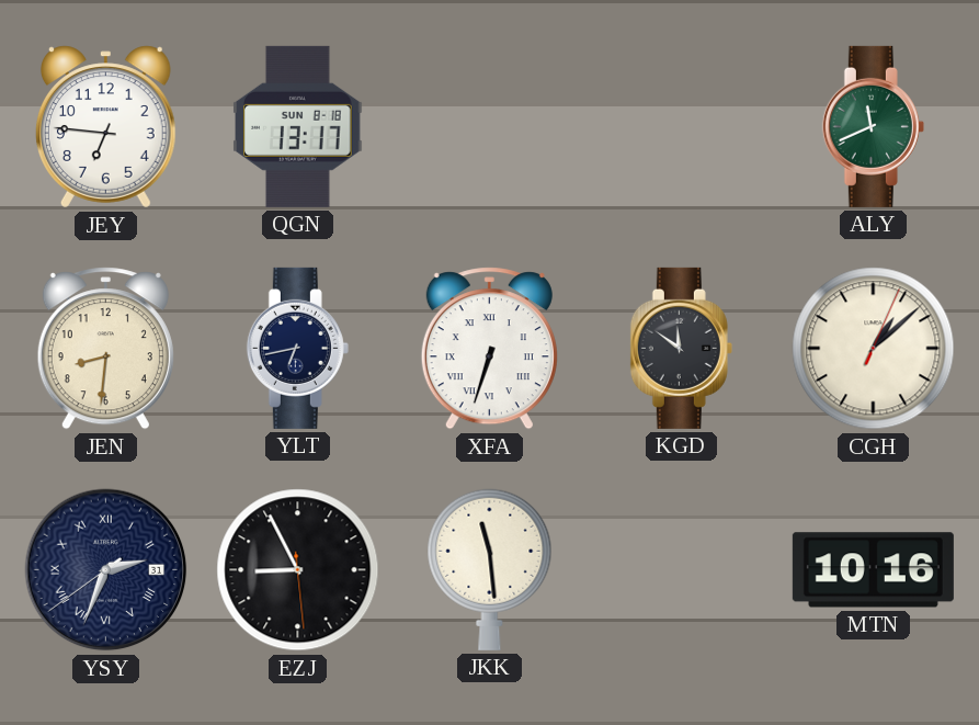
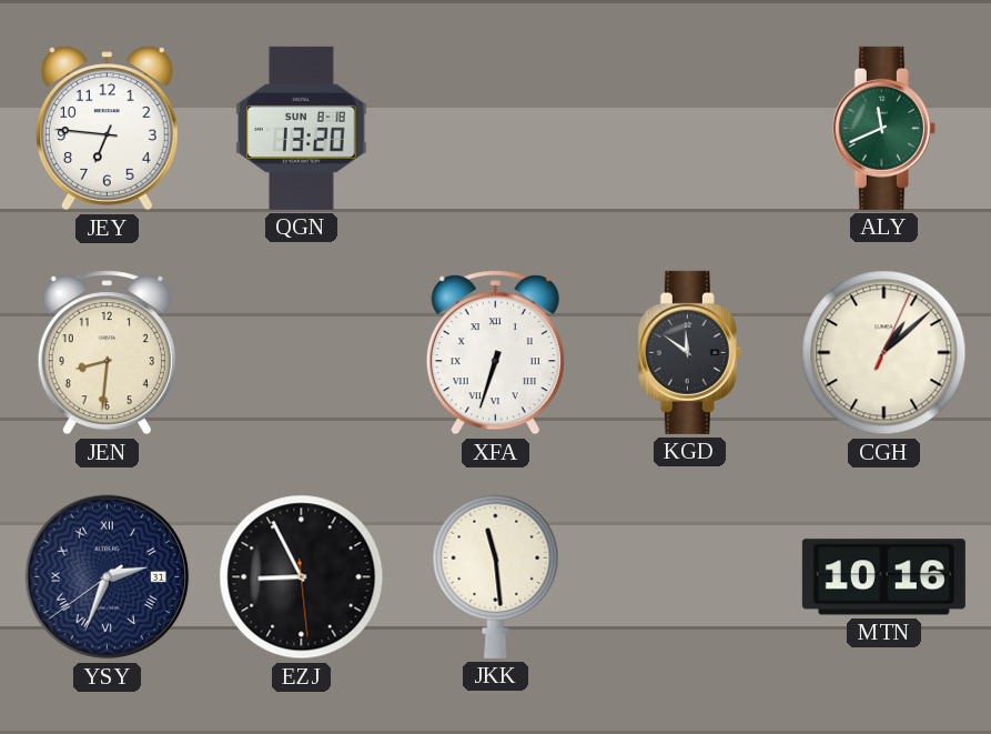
QGN: 13:17 -> 13:20 (302, 128)
YLT: 6:43 -> none (297, 348)
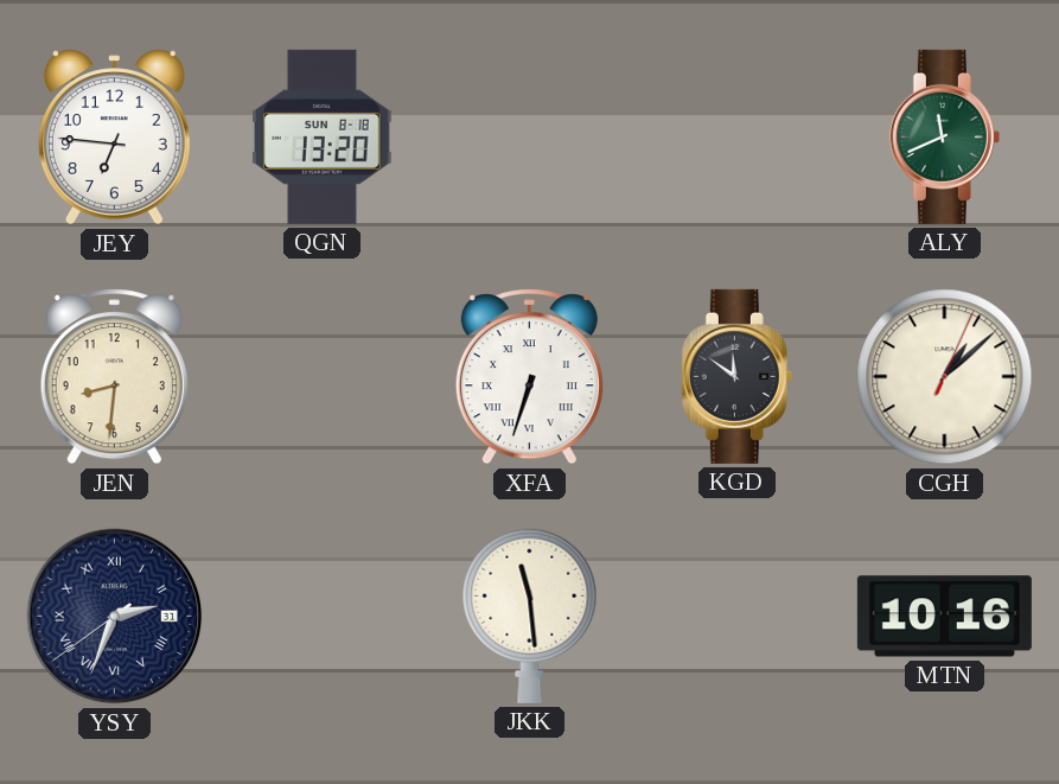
EZJ: 8:55 -> none (302, 577)
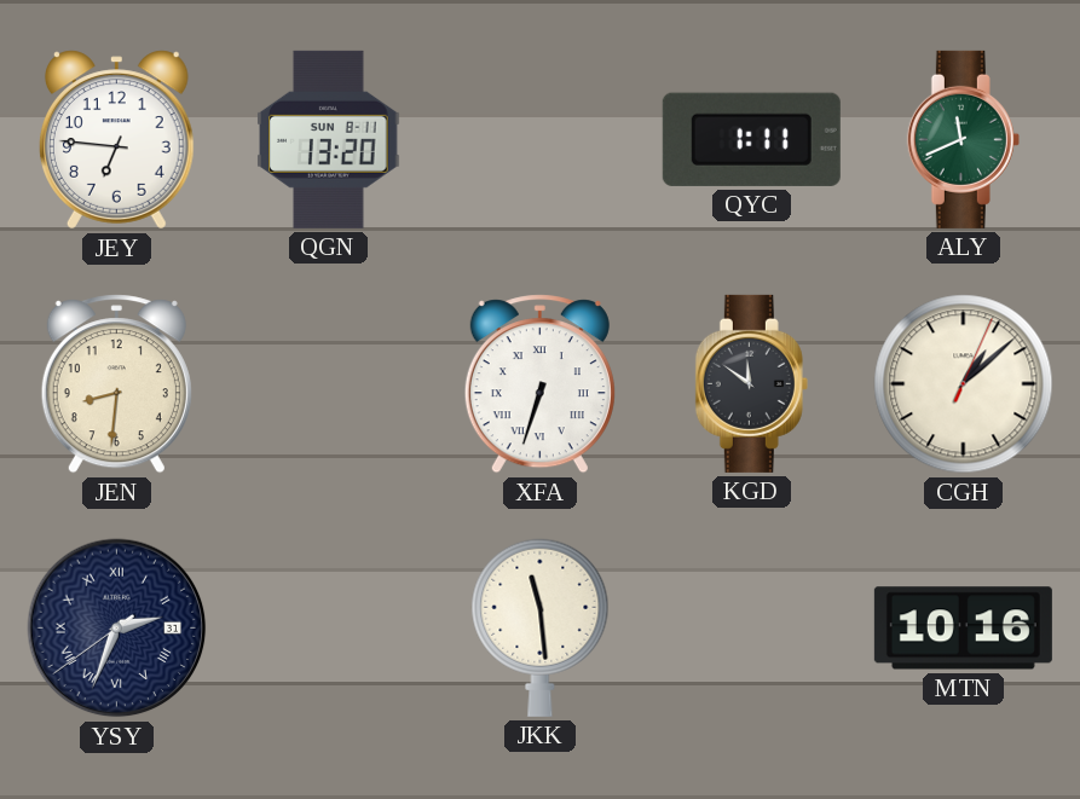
QGN date: SUN 8-18 -> SUN 8-11 (329, 139)
QYC: none -> 1:11 (751, 139)
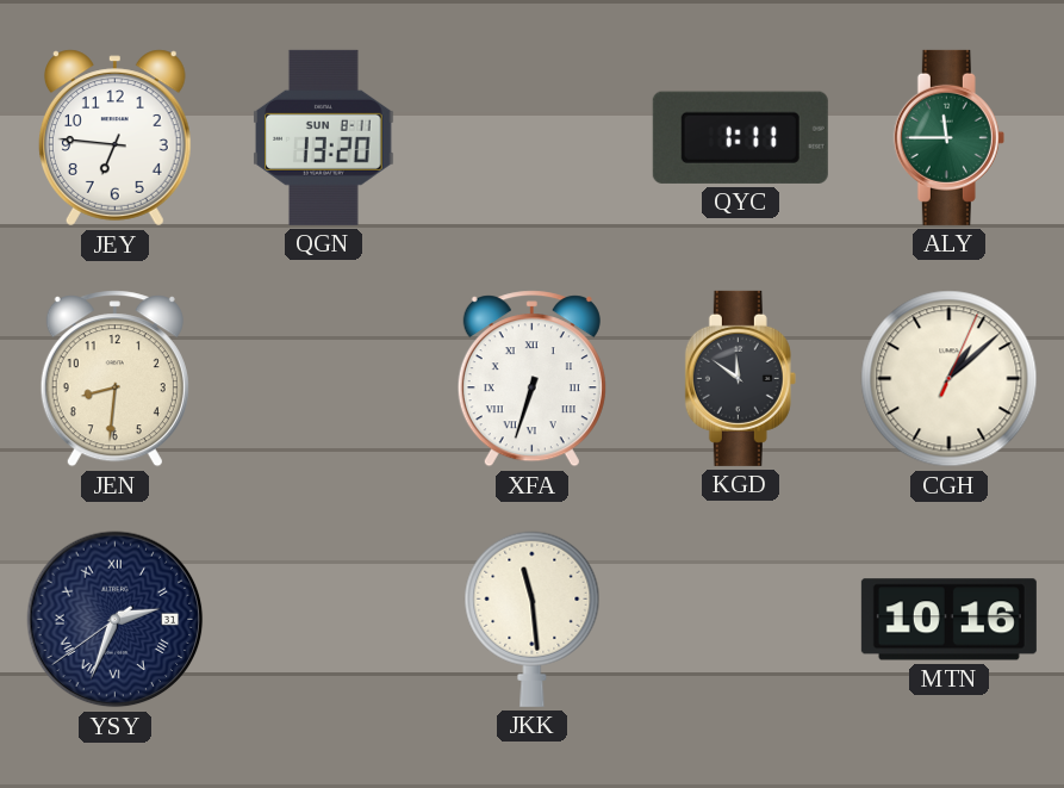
ALY: 11:41 -> 11:45 (948, 137)
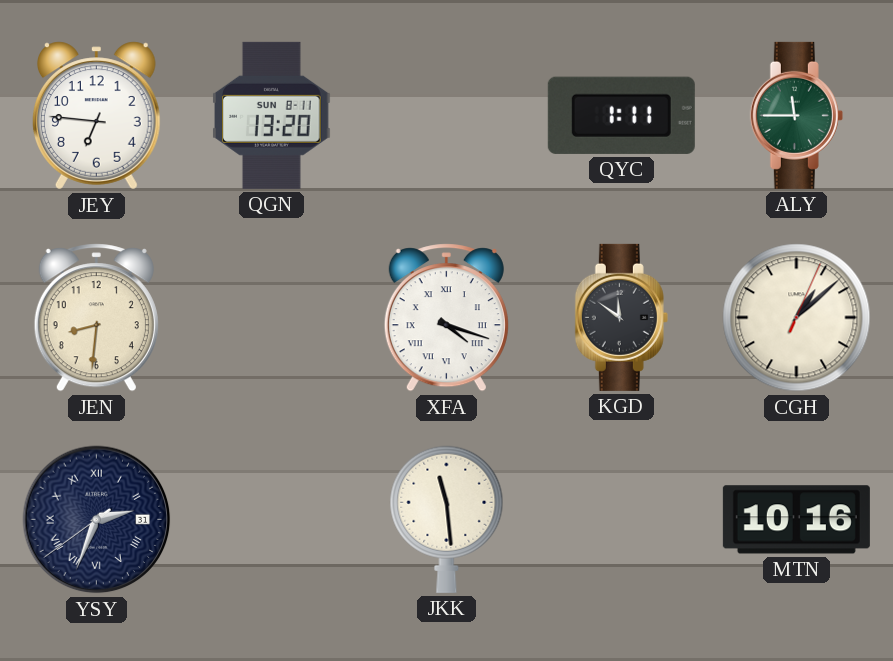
XFA: 6:33 -> 4:18 (446, 318)
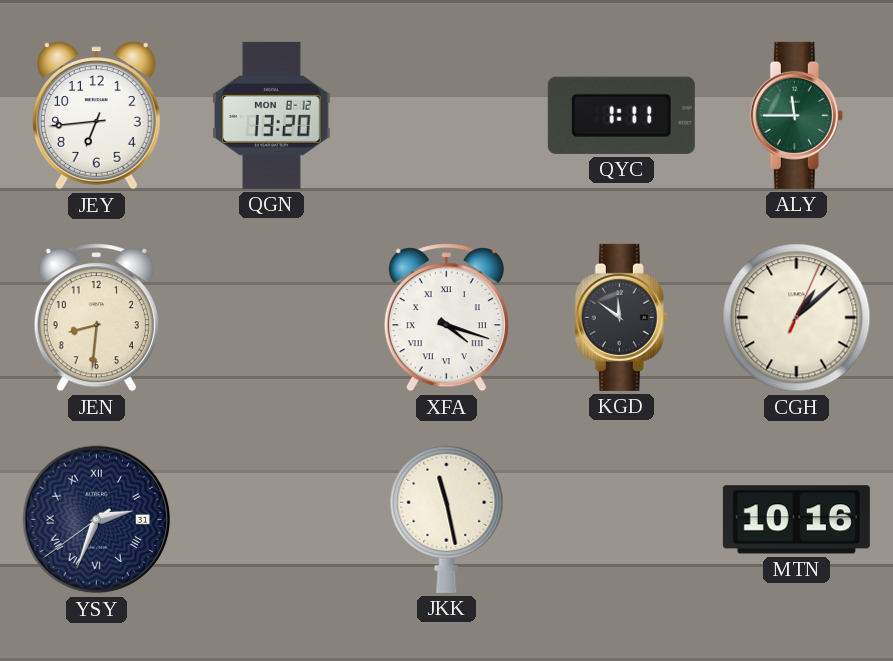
JEY: 6:46 -> 6:44 (96, 116)
QGN date: SUN 8-11 -> MON 8-12 (272, 115)
JKK: 11:29 -> 11:28 (447, 519)
